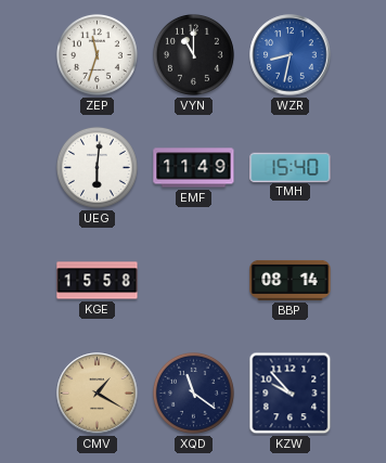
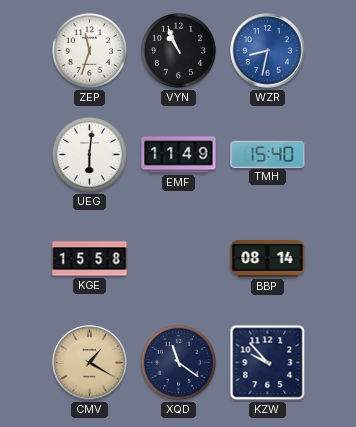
VYN: 11:00 -> 10:56 (178, 50)
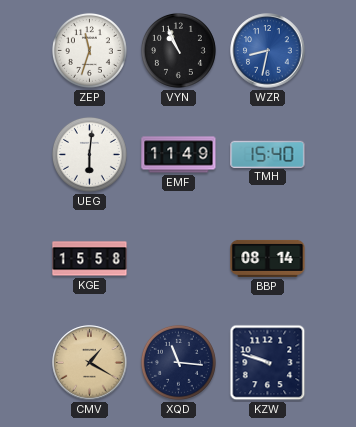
XQD: 11:21 -> 11:16 (178, 362)
KZW: 9:53 -> 9:48 (268, 363)
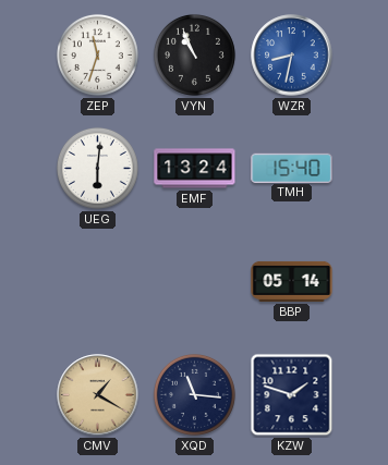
EMF: 11:49 -> 13:24 (195, 169)
KGE: 15:58 -> none (90, 259)
BBP: 08:14 -> 05:14 (292, 281)
KZW: 9:48 -> 1:48 (292, 395)
